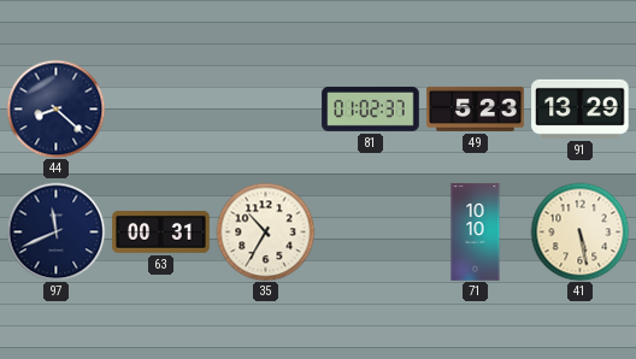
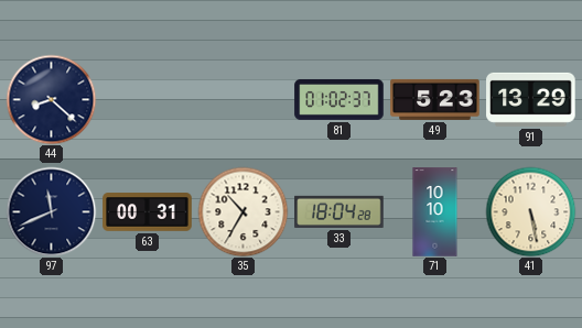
33: none -> 18:04 (339, 211)
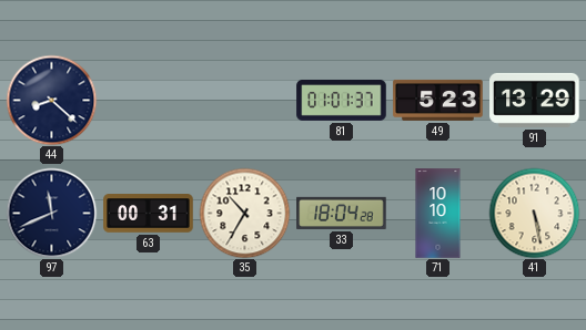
81: 01:02 -> 01:01 (342, 100)
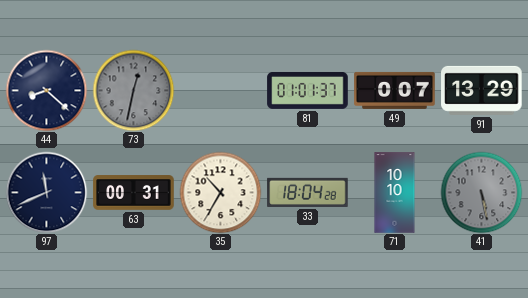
73: none -> 12:32 (133, 90)
49: 5:23 -> 0:07 (395, 90)
41 dial: cream -> grey (481, 192)
